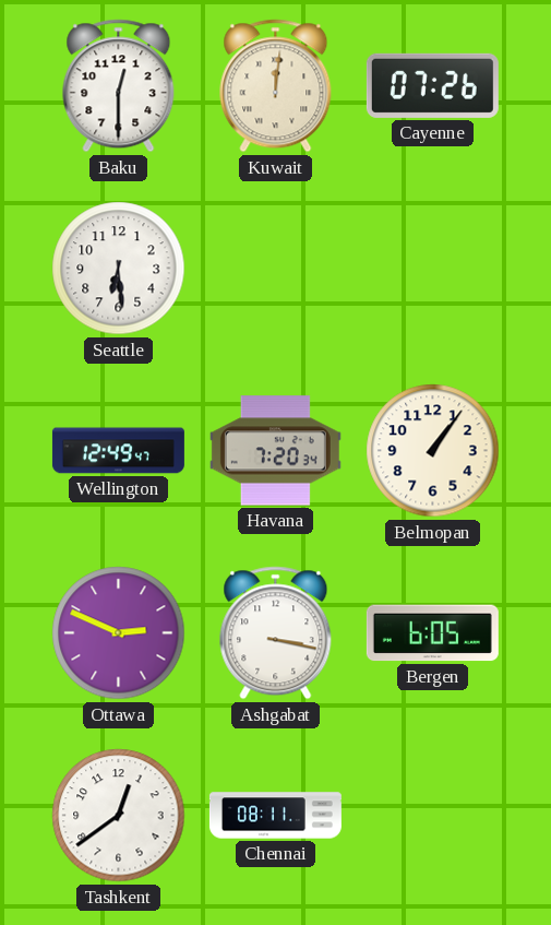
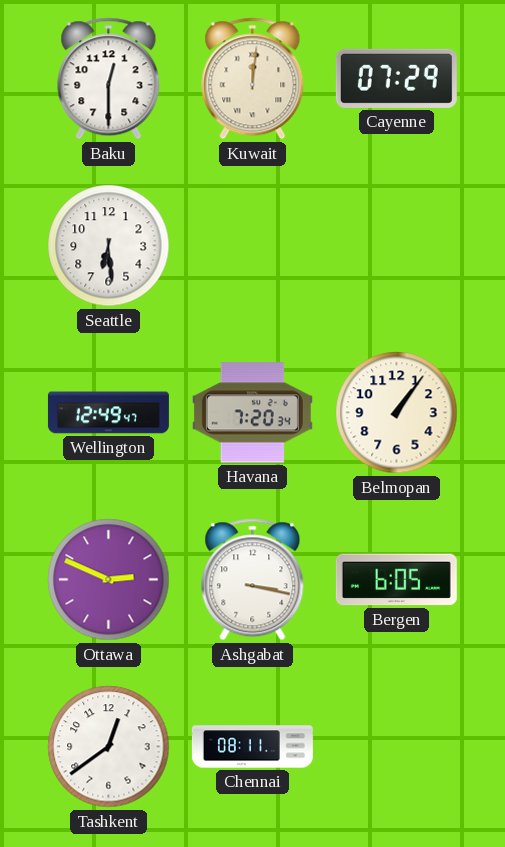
Cayenne: 07:26 -> 07:29 (396, 78)
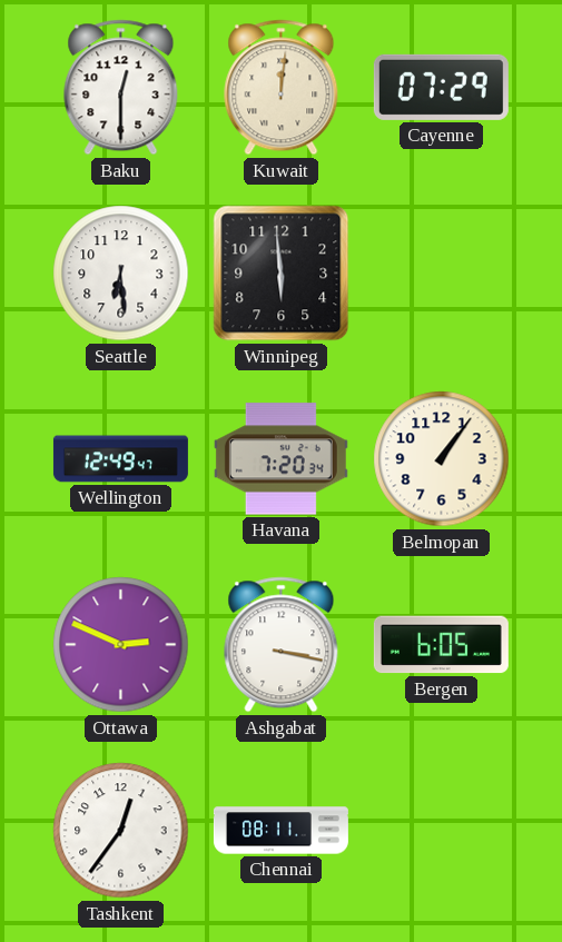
Winnipeg: none -> 5:59 (282, 274)
Tashkent: 12:39 -> 12:36 (121, 831)
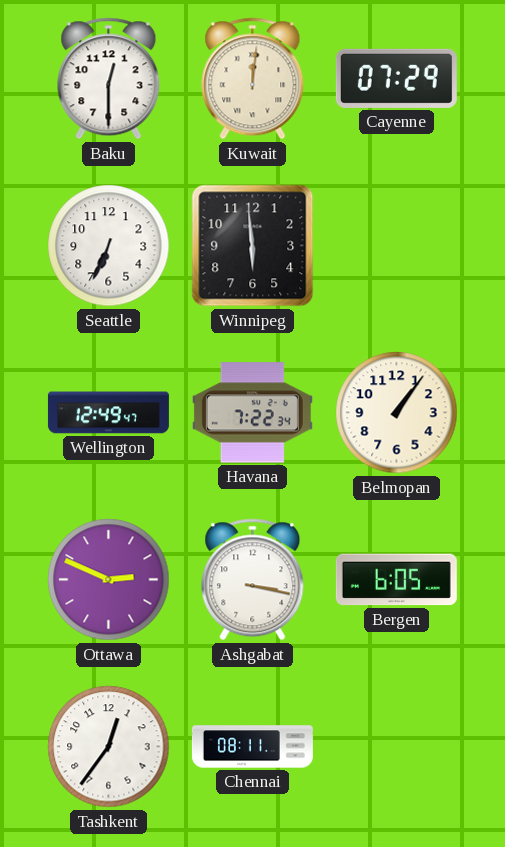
Seattle: 6:29 -> 6:34 (109, 246)
Havana: 7:20 -> 7:22 (252, 413)
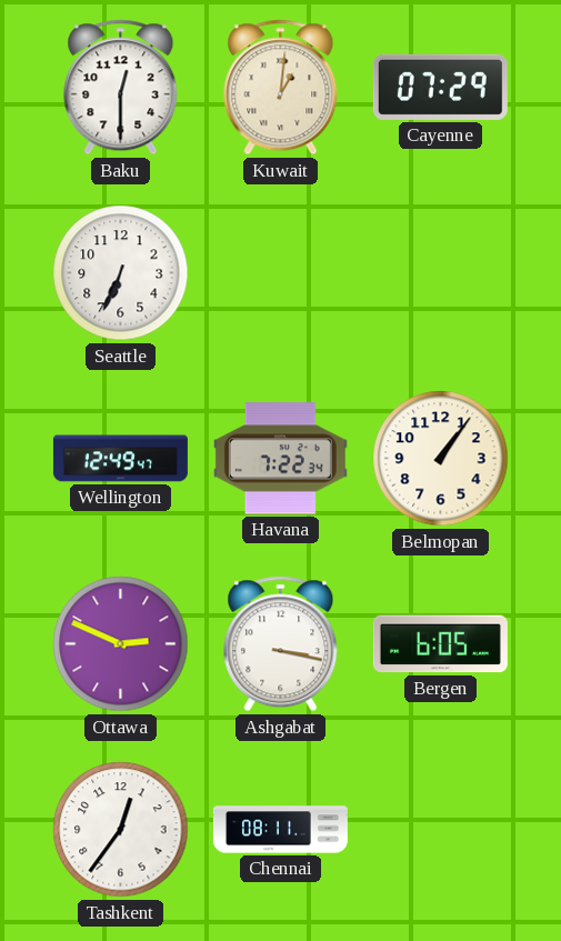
Kuwait: 12:01 -> 1:01 (281, 88)
Winnipeg: 5:59 -> none (253, 246)
